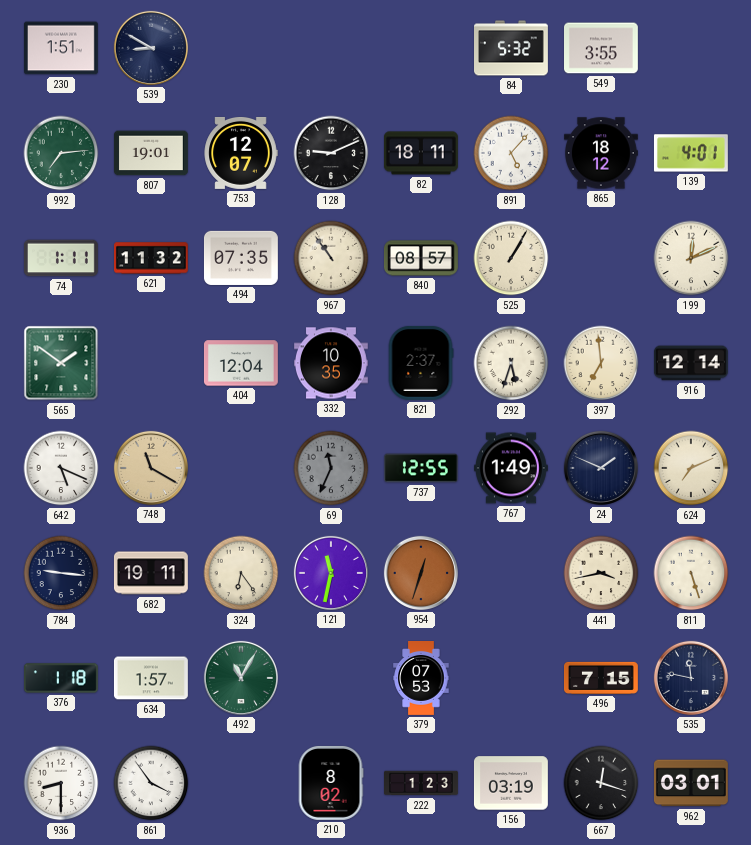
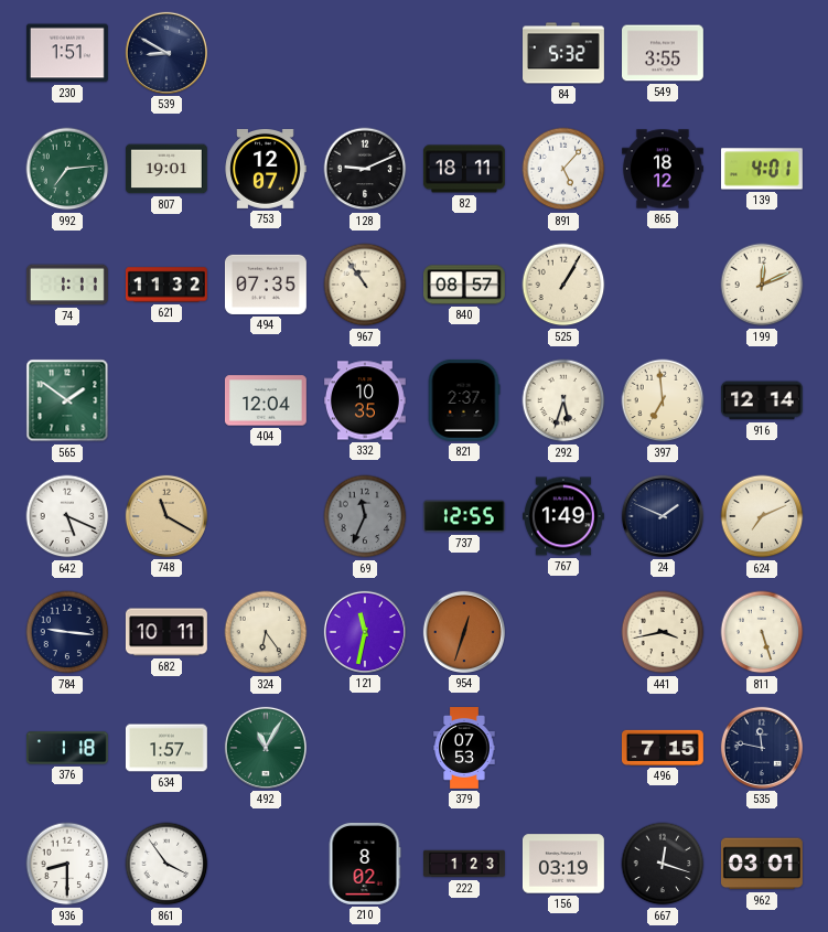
682: 19:11 -> 10:11 (166, 632)
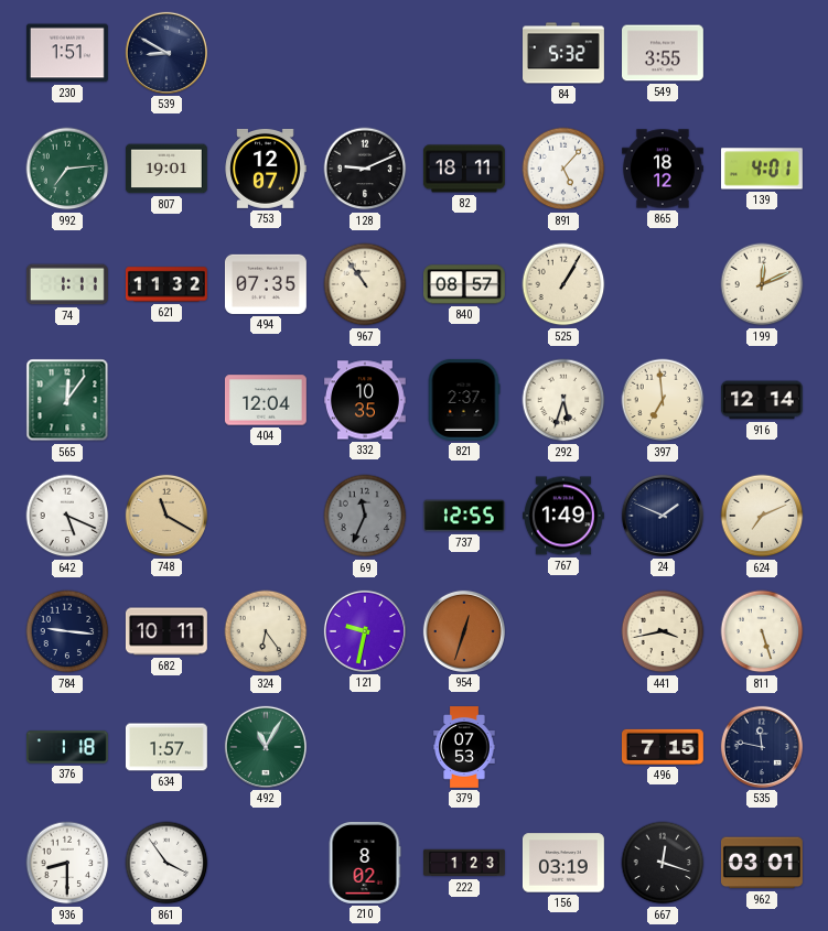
565: 1:51 -> 12:06 (67, 400)
121: 11:32 -> 9:32 (365, 631)
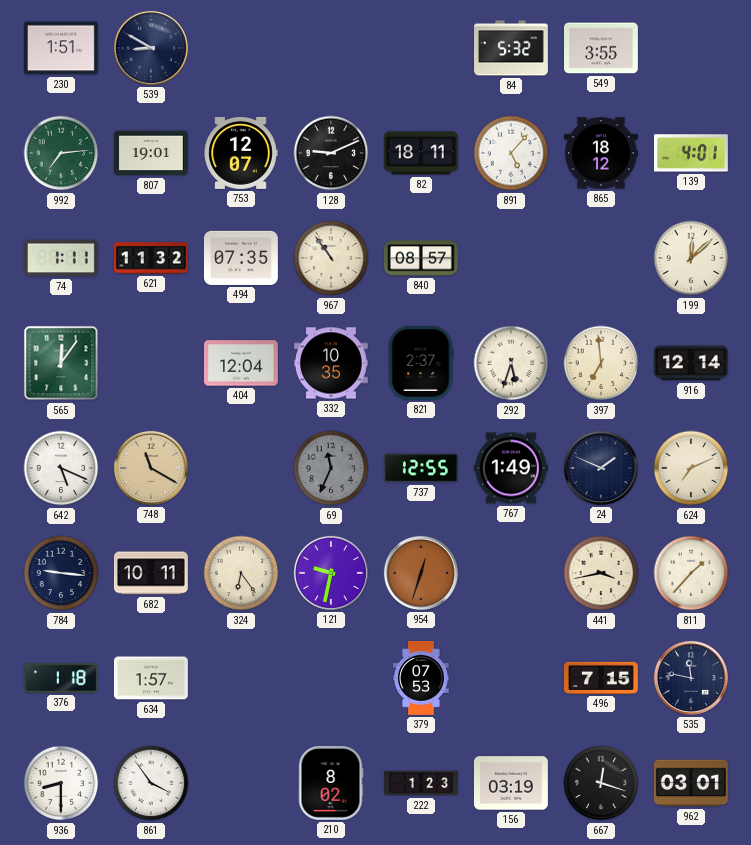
525: 1:05 -> none (563, 284)
199: 12:11 -> 12:08 (691, 258)
811: 5:27 -> 1:37 (691, 573)
492: 11:05 -> none (266, 747)
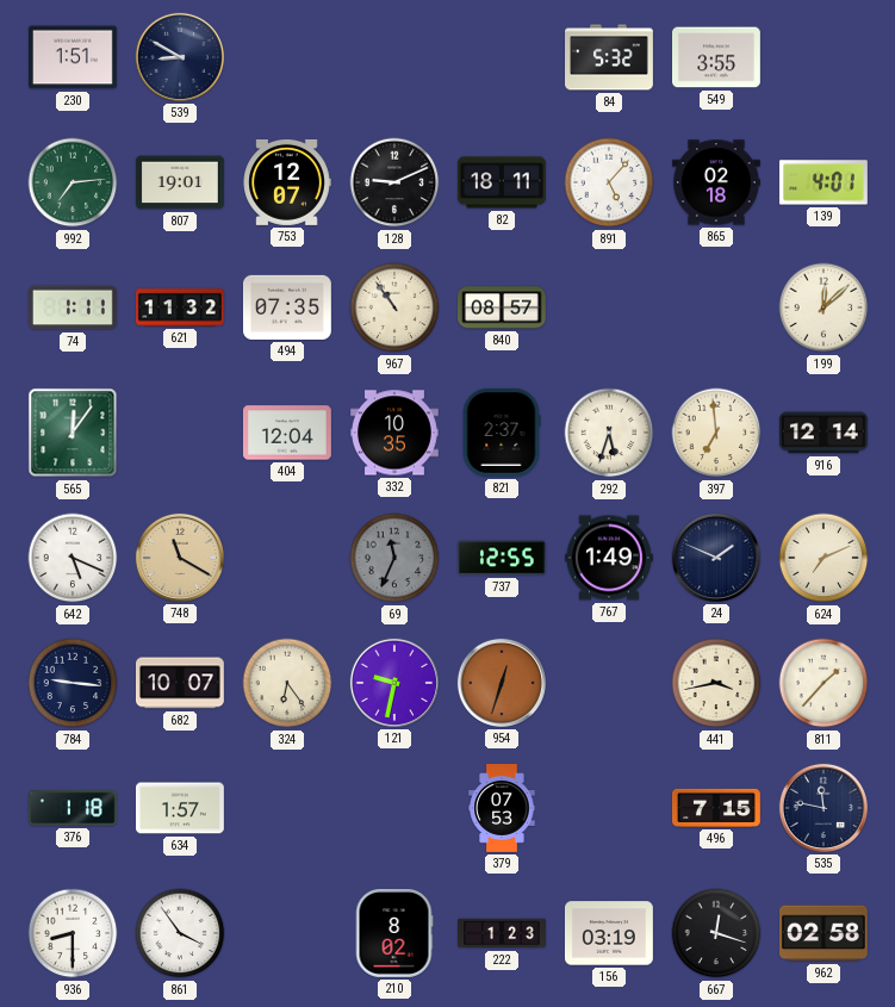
865: 18:12 -> 02:18 (717, 182)
682: 10:11 -> 10:07 (180, 683)
962: 03:01 -> 02:58 (823, 933)
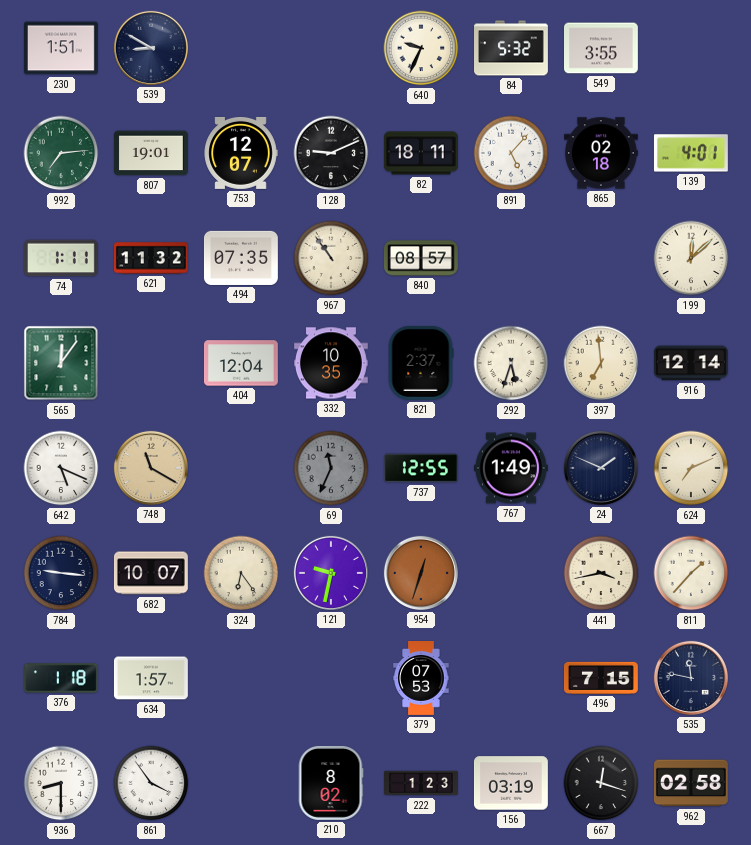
640: none -> 9:34 (421, 48)
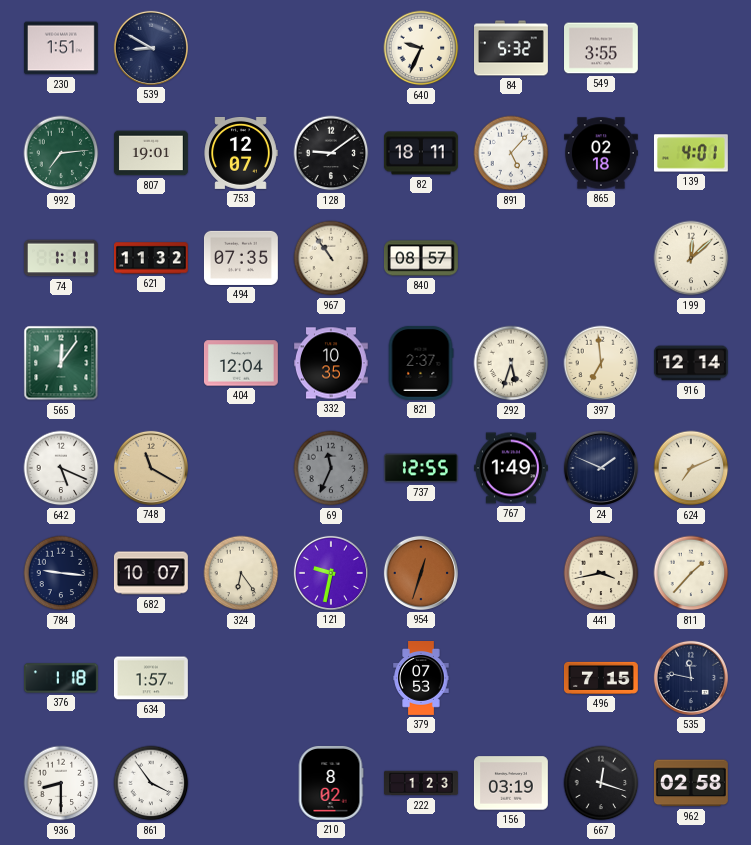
128: 9:11 -> 9:09 (331, 153)
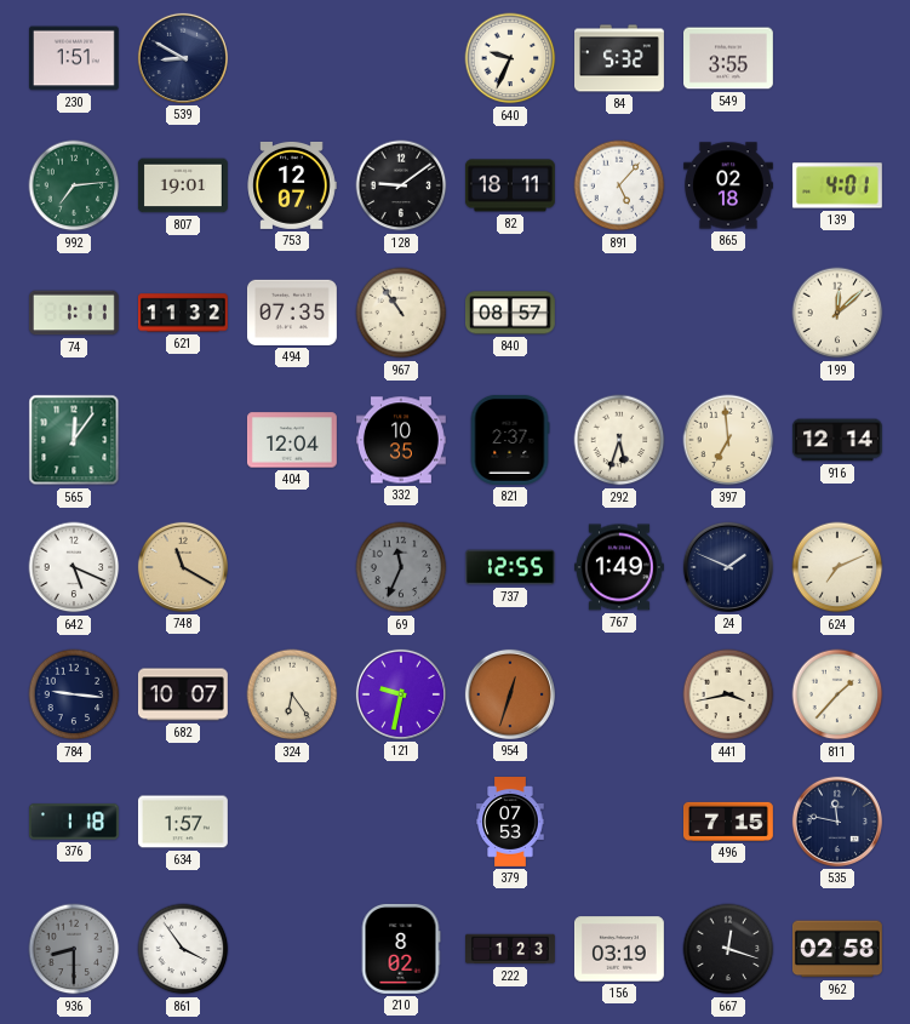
936 dial: white -> grey (74, 949)
